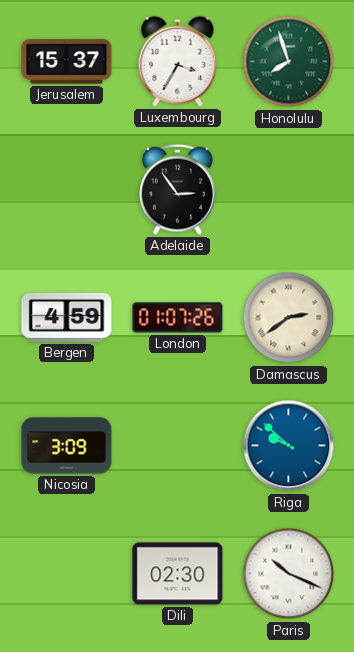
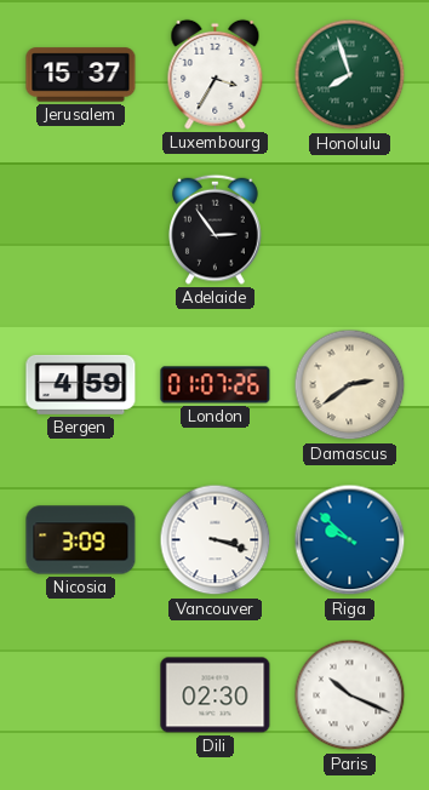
Vancouver: none -> 3:18 (216, 540)
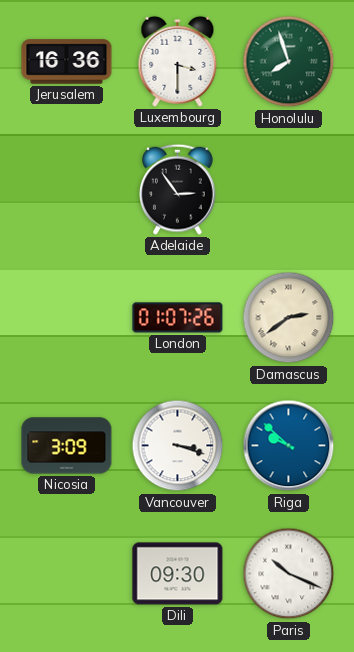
Jerusalem: 15:37 -> 16:36 (67, 62)
Luxembourg: 3:35 -> 3:30 (178, 61)
Bergen: 4:59 -> none (81, 384)
Dili: 02:30 -> 09:30 (178, 574)
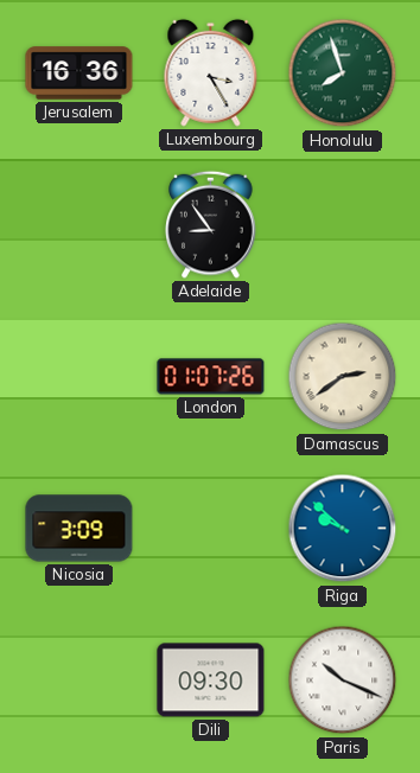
Luxembourg: 3:30 -> 3:25 (211, 72)
Adelaide: 2:54 -> 8:54 (211, 224)
Vancouver: 3:18 -> none (178, 446)
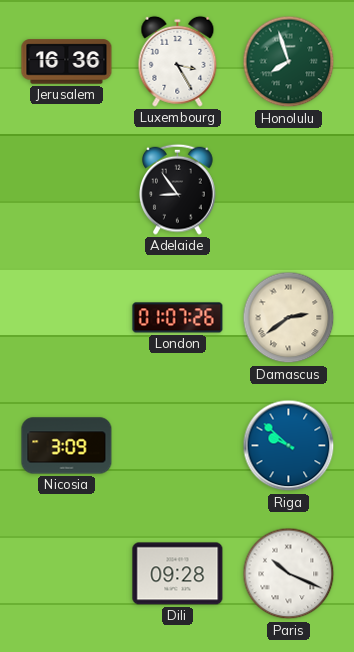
Dili: 09:30 -> 09:28 (178, 574)
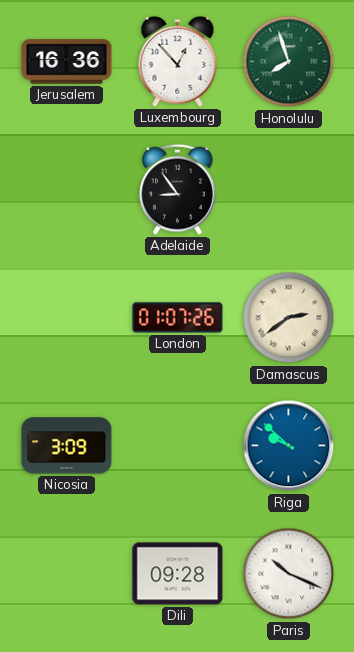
Luxembourg: 3:25 -> 12:53 (178, 61)
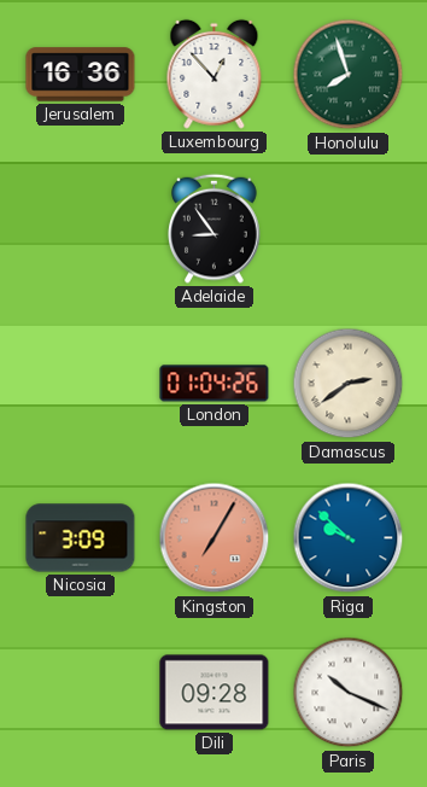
London: 01:07 -> 01:04 (215, 384)
Kingston: none -> 7:05 (215, 538)
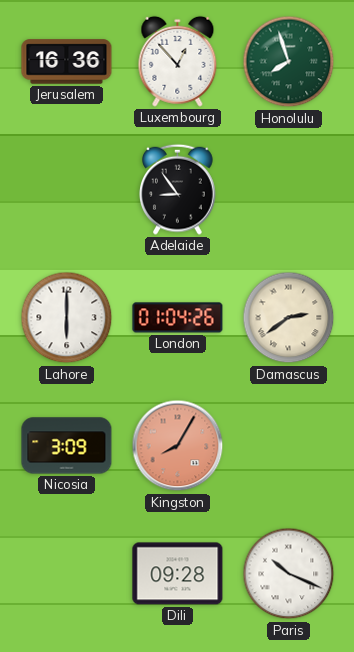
Lahore: none -> 6:00 (67, 318)
Kingston: 7:05 -> 8:05 (178, 446)
Riga: 9:52 -> none (349, 538)
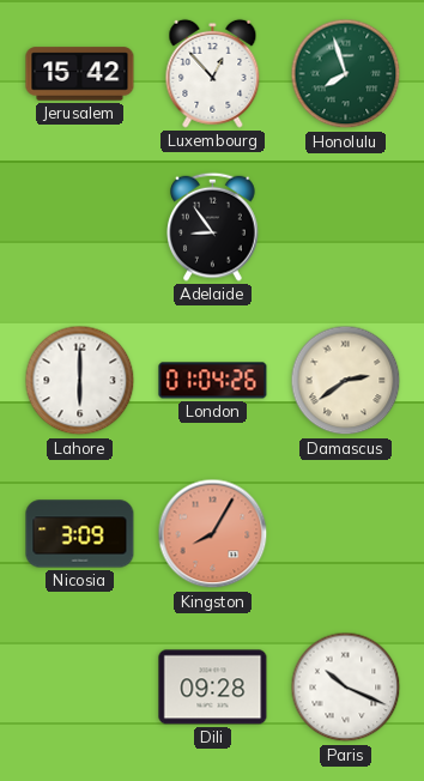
Jerusalem: 16:36 -> 15:42 (80, 74)
